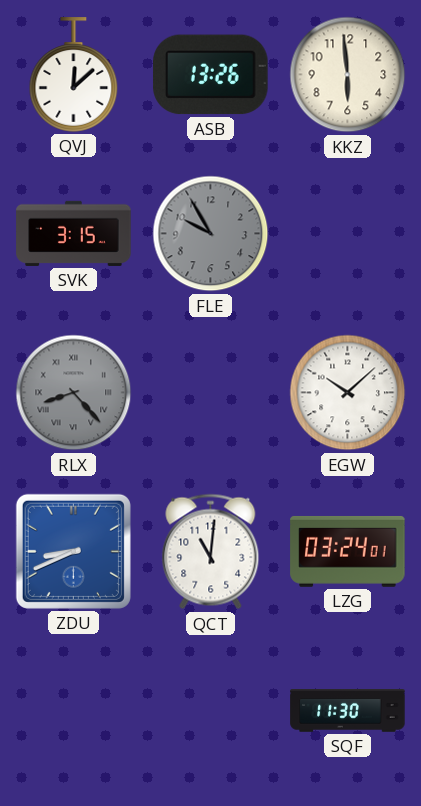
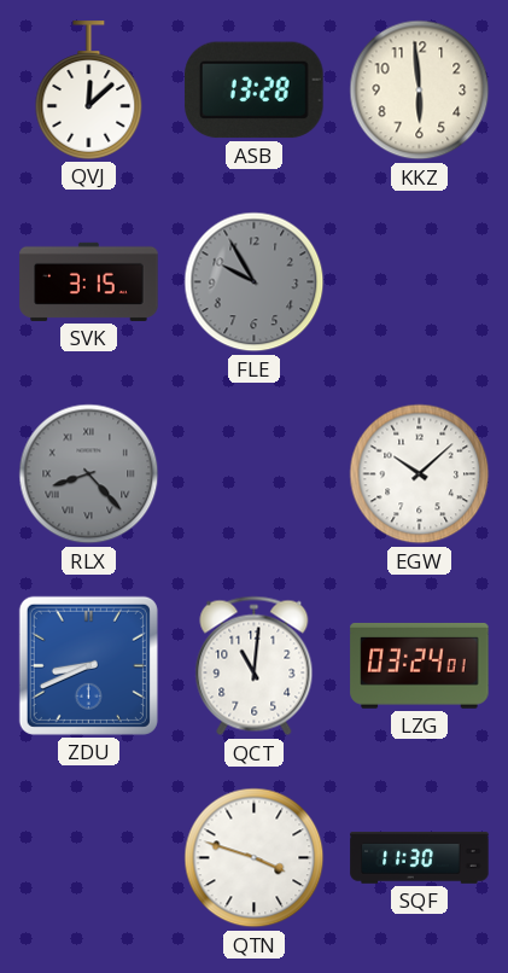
ASB: 13:26 -> 13:28 (255, 91)
QTN: none -> 3:48 (255, 858)
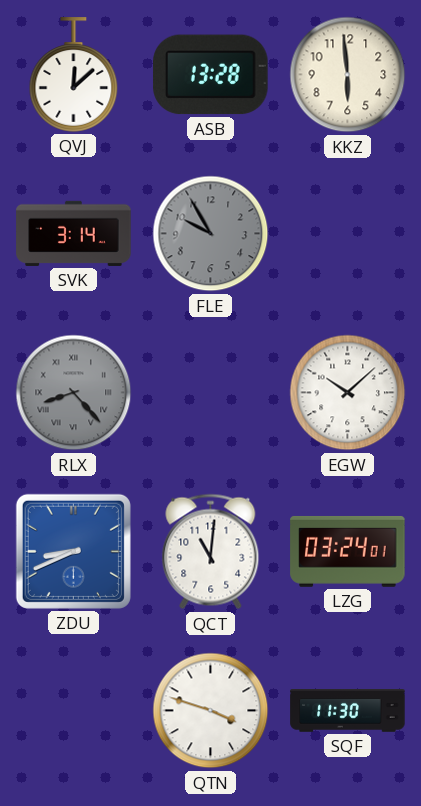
SVK: 3:15 -> 3:14 (74, 233)
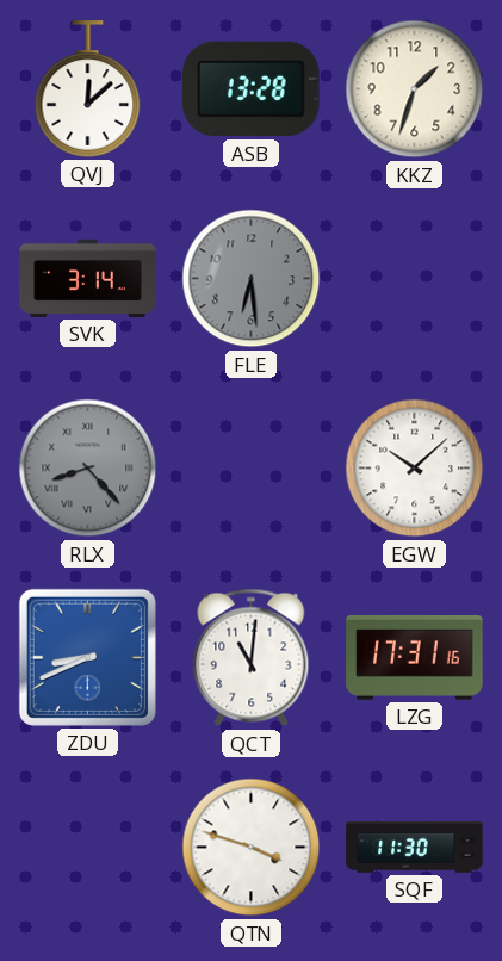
KKZ: 5:59 -> 1:33 (415, 89)
FLE: 9:55 -> 6:29 (252, 279)
LZG: 03:24 -> 17:31 (415, 657)
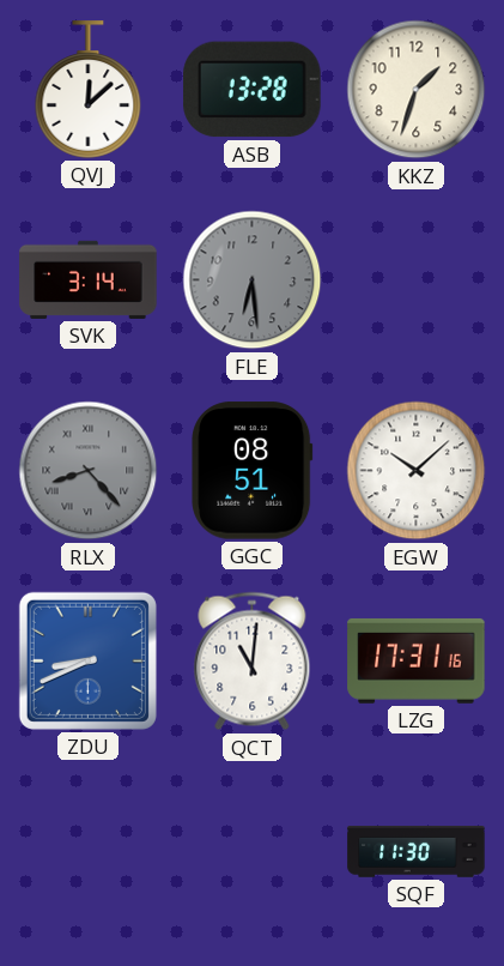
GGC: none -> 08:51 (253, 471)
QTN: 3:48 -> none (252, 848)
